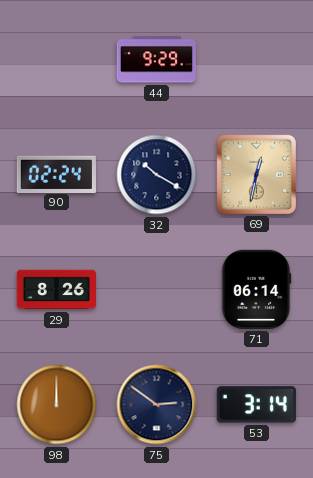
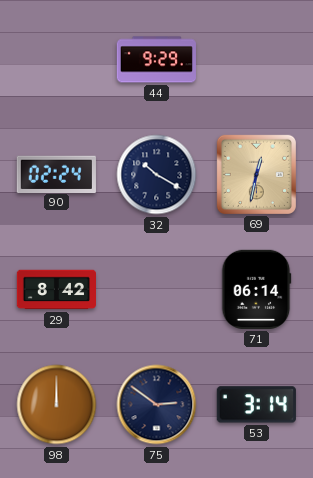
29: 8:26 -> 8:42 (56, 290)
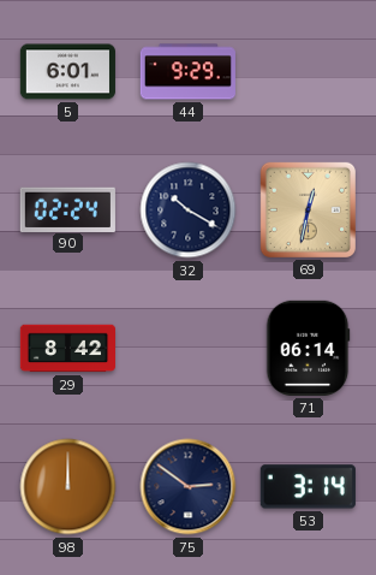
5: none -> 6:01 (67, 72)
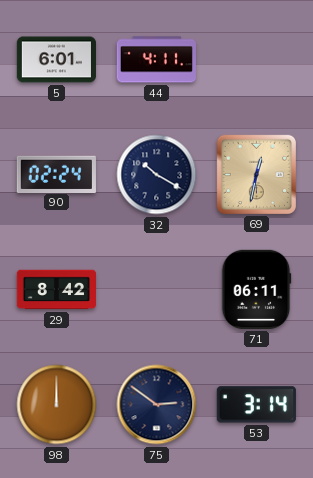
44: 9:29 -> 4:11 (156, 60)
71: 06:14 -> 06:11 (256, 289)
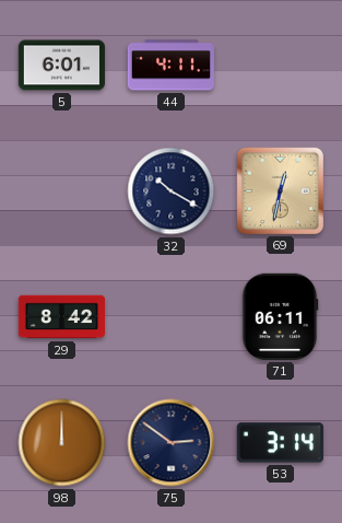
90: 02:24 -> none (56, 174)
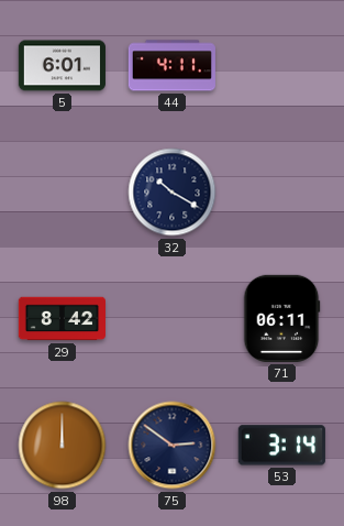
69: 12:32 -> none (280, 190)
